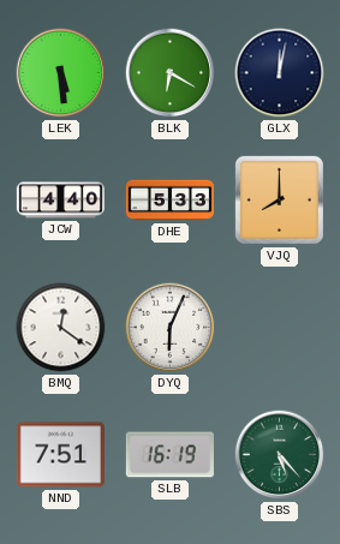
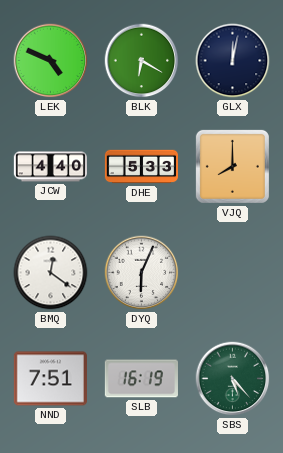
LEK: 5:29 -> 4:49 (51, 61)
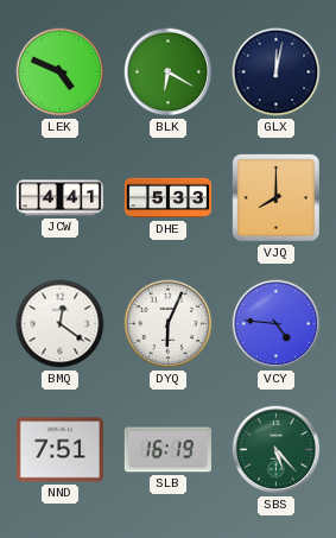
JCW: 4:40 -> 4:41 (59, 198)
VCY: none -> 4:46 (277, 324)
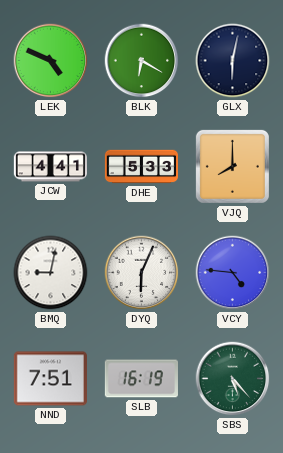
GLX: 12:02 -> 6:02 (233, 61)
BMQ: 12:21 -> 9:02 (51, 273)
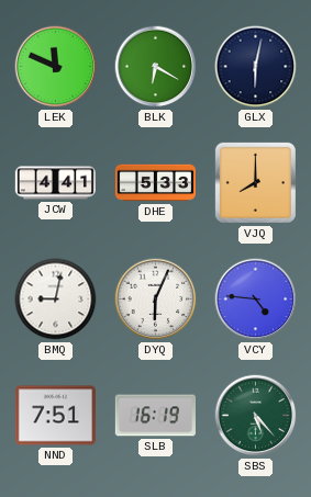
LEK: 4:49 -> 11:49 (56, 67)
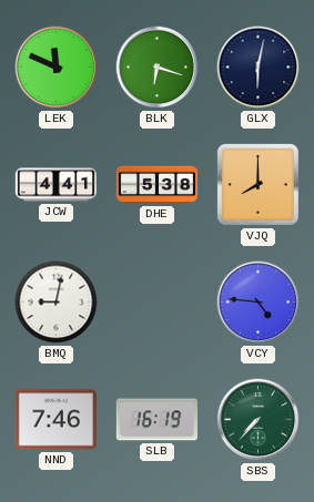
BLK: 6:20 -> 6:18 (158, 68)
DHE: 5:33 -> 5:38 (156, 185)
DYQ: 6:04 -> none (156, 300)
NND: 7:51 -> 7:46 (55, 420)
SBS: 5:23 -> 7:37 (259, 420)
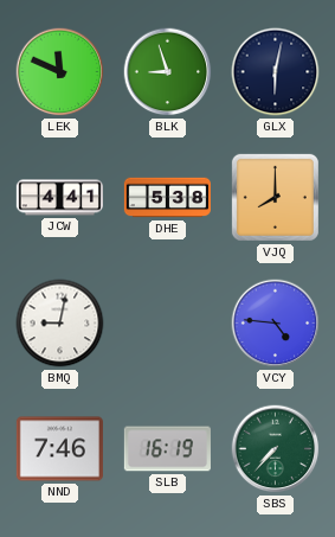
BLK: 6:18 -> 8:57 (168, 72)
